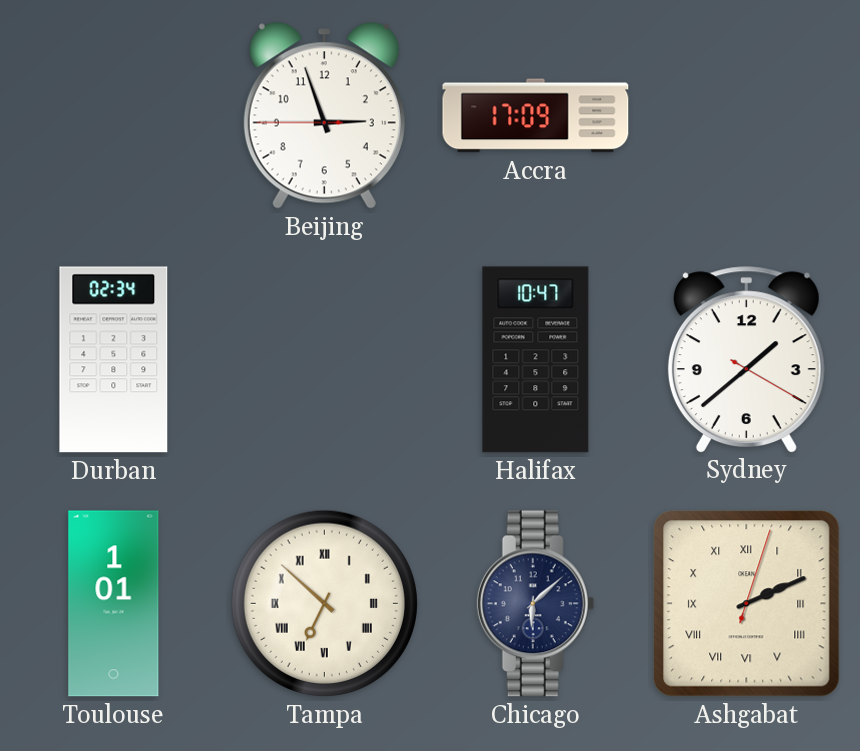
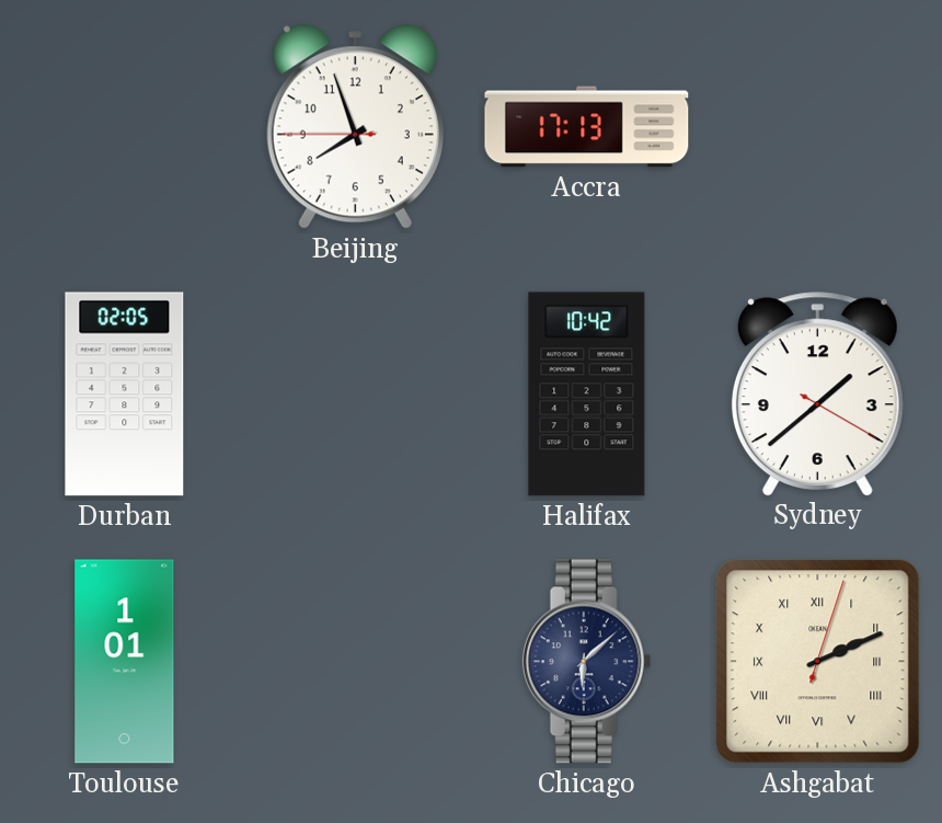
Beijing: 2:56 -> 7:56 (355, 127)
Accra: 17:09 -> 17:13 (587, 127)
Durban: 02:34 -> 02:05 (125, 395)
Halifax: 10:47 -> 10:42 (587, 395)
Tampa: 6:52 -> none (324, 603)
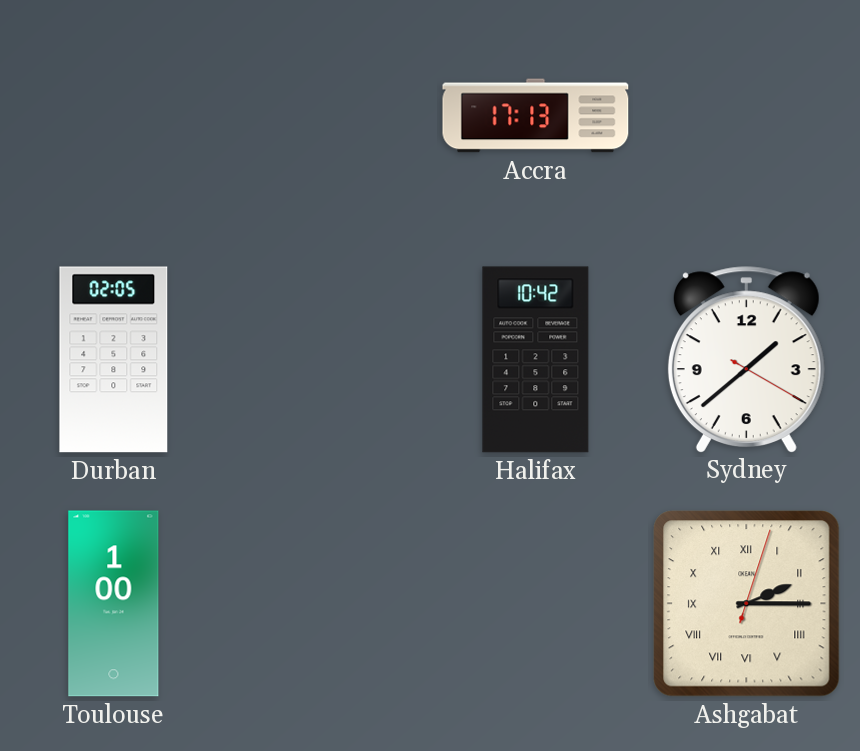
Beijing: 7:56 -> none (355, 127)
Toulouse: 1:01 -> 1:00 (114, 604)
Chicago: 6:08 -> none (587, 662)
Ashgabat: 2:11 -> 2:15 (747, 604)
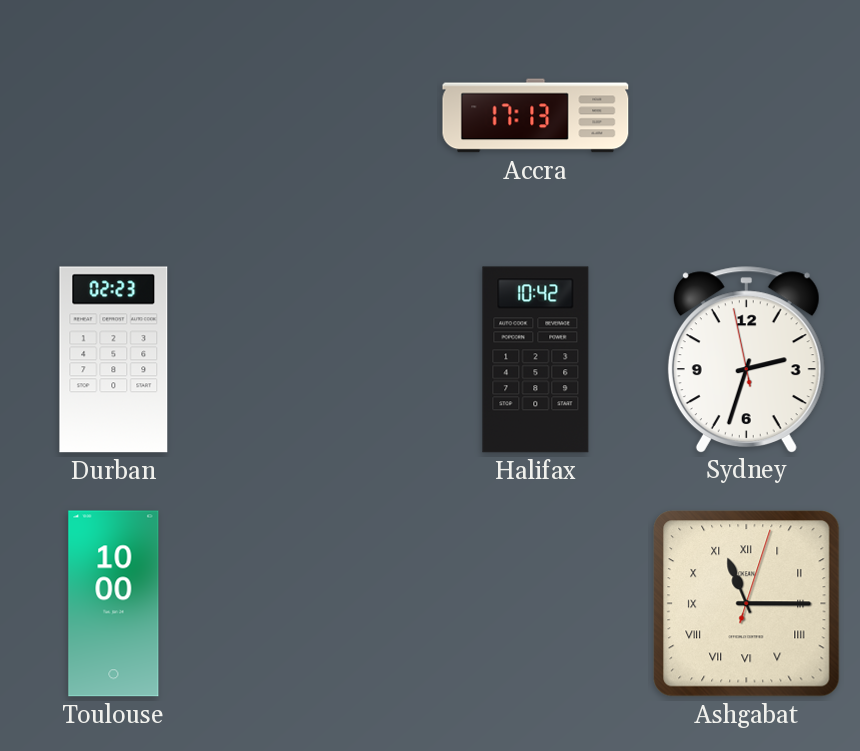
Durban: 02:05 -> 02:23 (114, 360)
Sydney: 1:38 -> 2:32 (746, 359)
Toulouse: 1:00 -> 10:00 (114, 604)
Ashgabat: 2:15 -> 11:15 (747, 604)
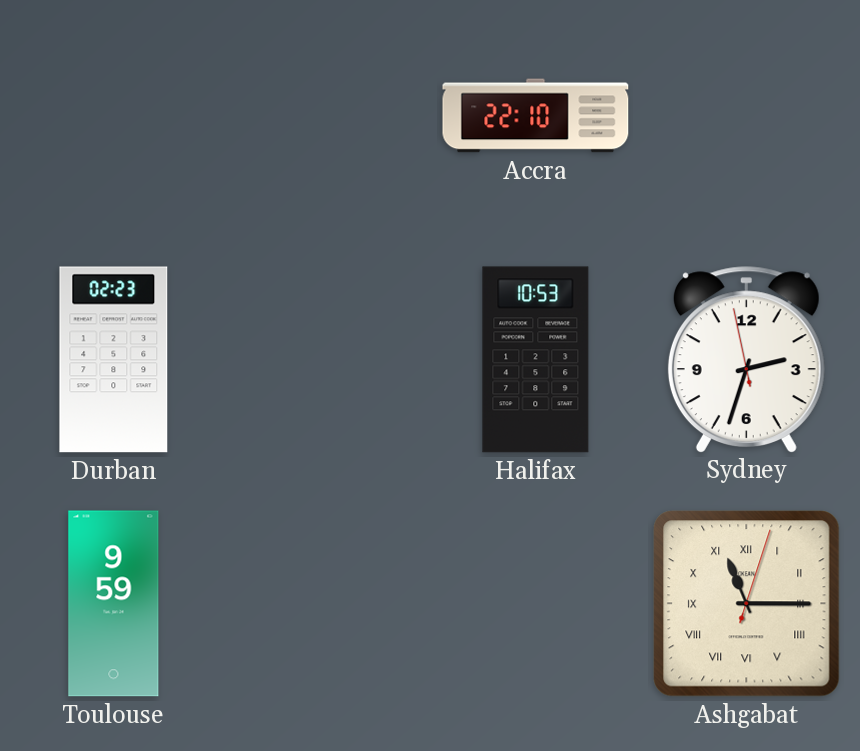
Accra: 17:13 -> 22:10 (536, 116)
Halifax: 10:42 -> 10:53 (536, 360)
Toulouse: 10:00 -> 9:59 (114, 604)
